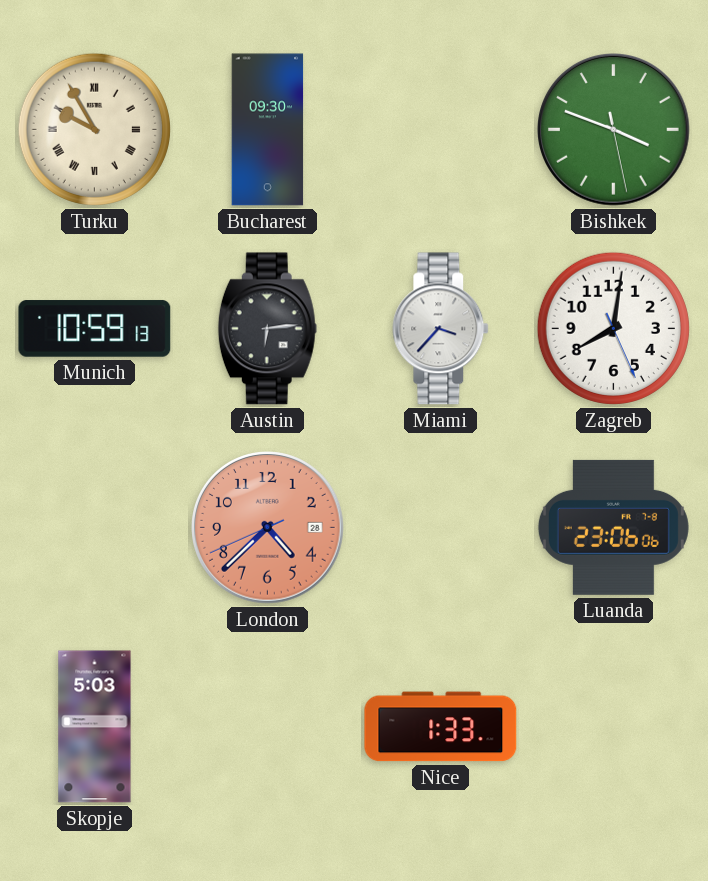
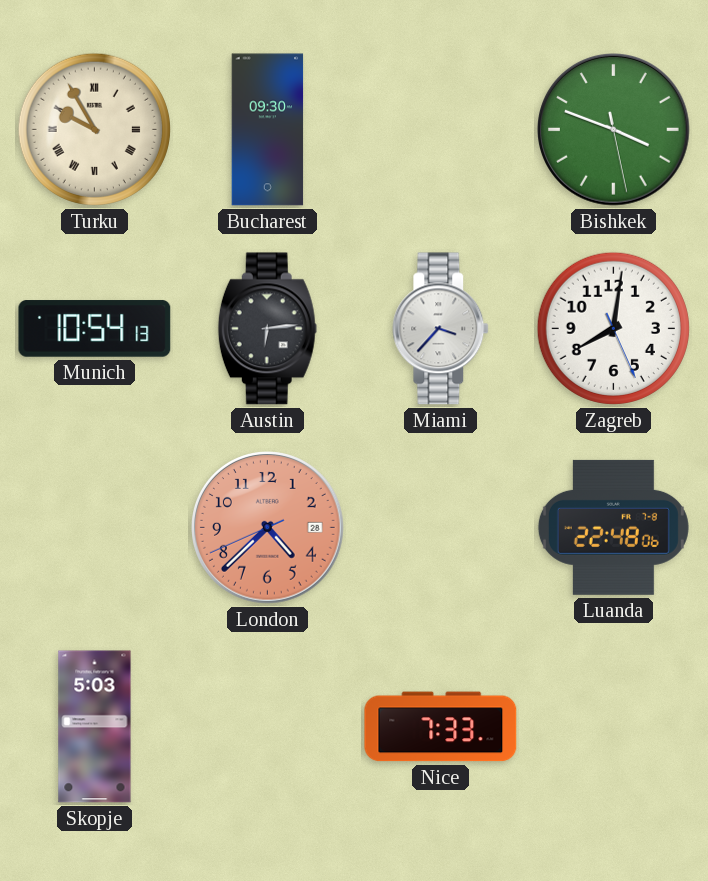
Munich: 10:59 -> 10:54 (95, 329)
Luanda: 23:06 -> 22:48 (613, 527)
Nice: 1:33 -> 7:33 (441, 727)
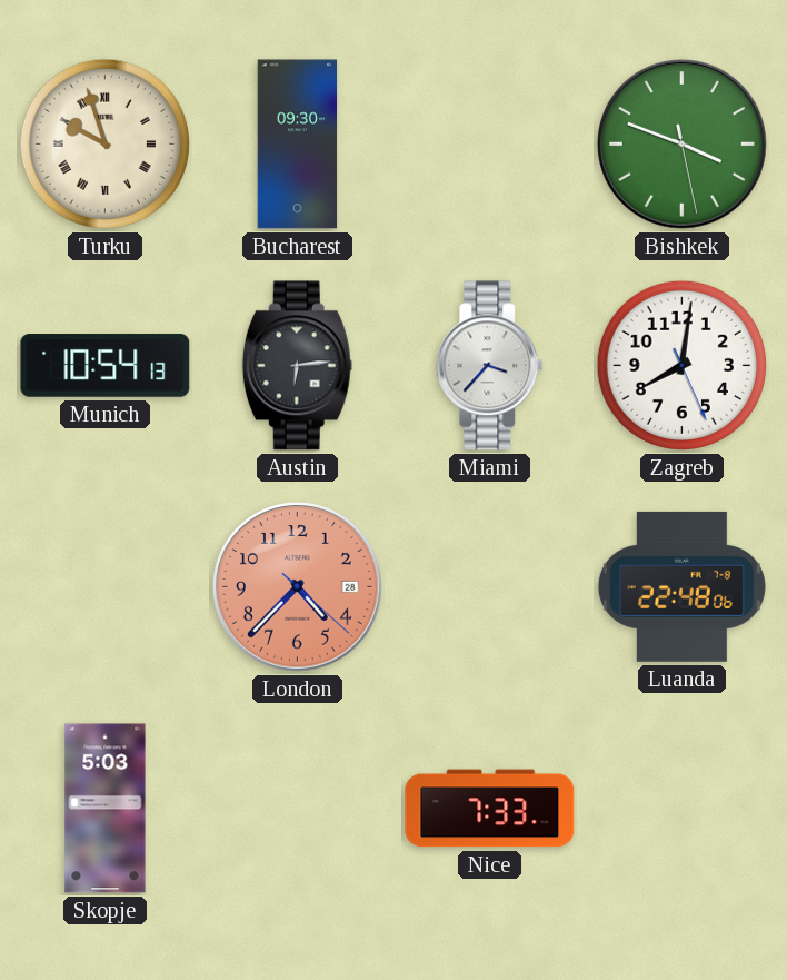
Turku: 9:55 -> 9:57 (104, 143)
London: 4:37:41 -> 4:37:22 (298, 587)
